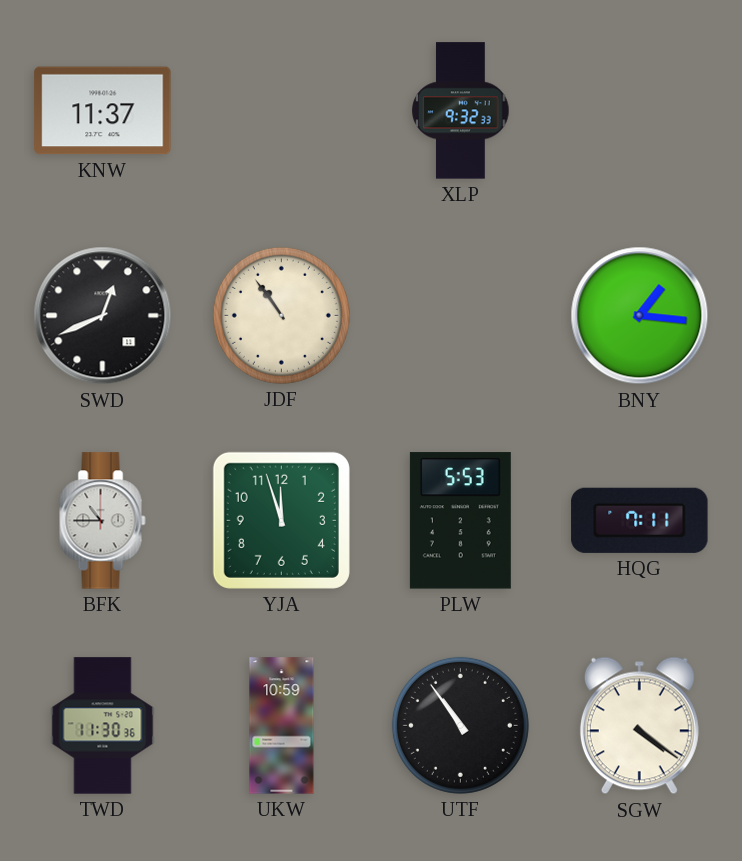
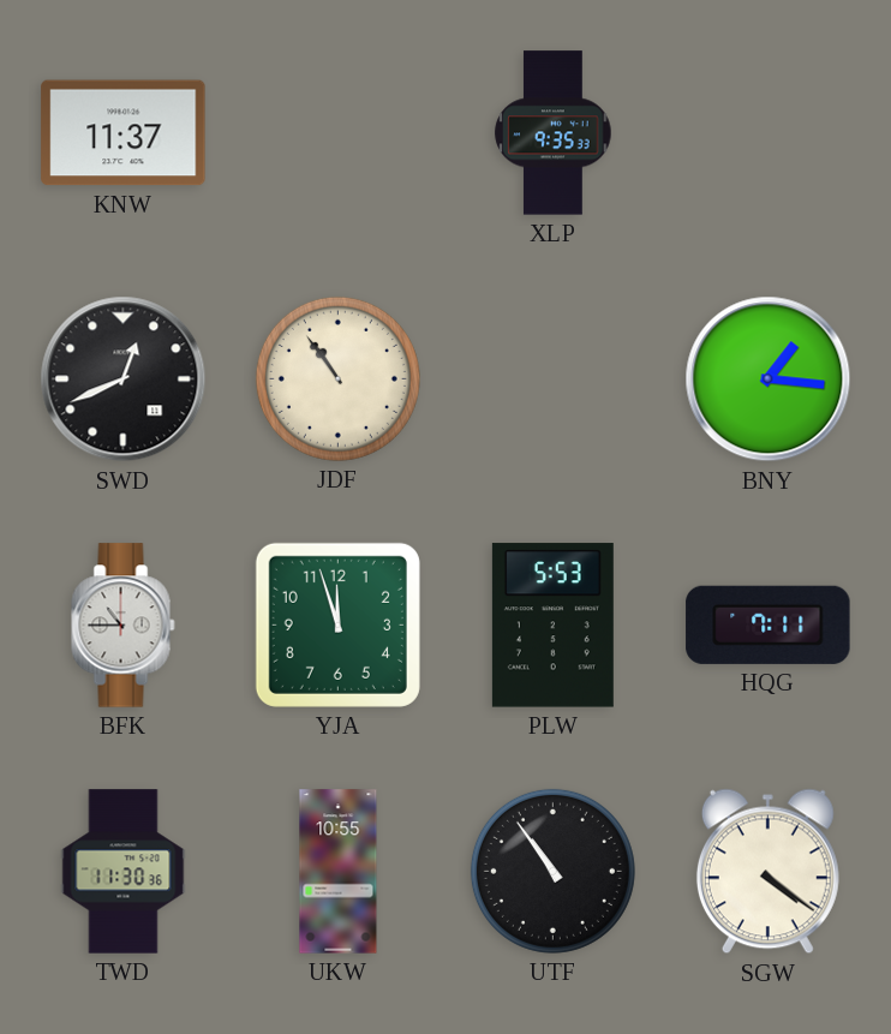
XLP: 9:32 -> 9:35 (554, 133)
UKW: 10:59 -> 10:55 (339, 872)
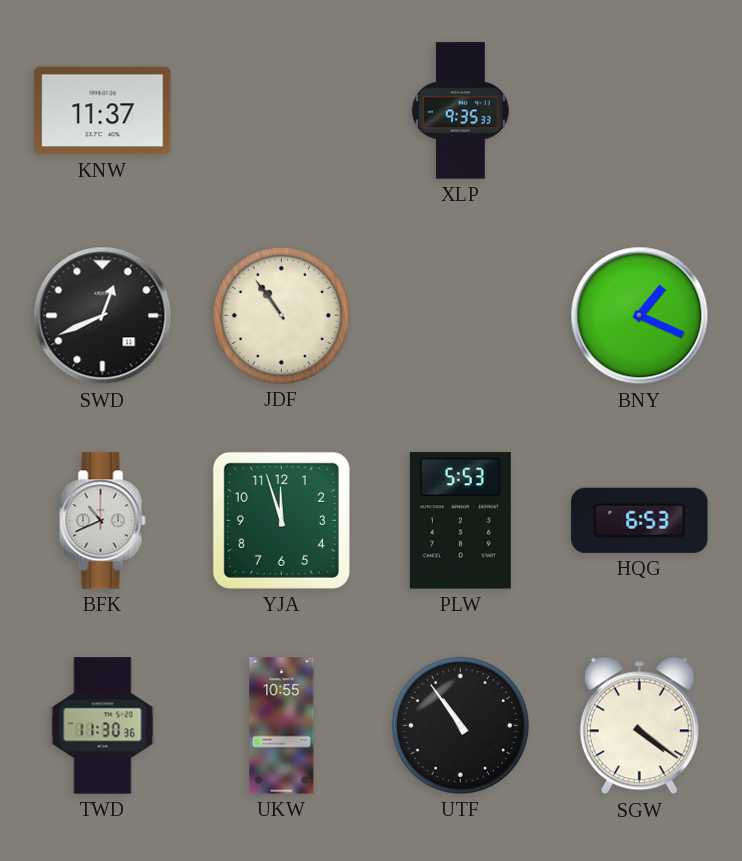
BNY: 1:16 -> 1:19 (640, 316)
BFK: 10:45 -> 10:41 (103, 521)
HQG: 7:11 -> 6:53 (640, 520)
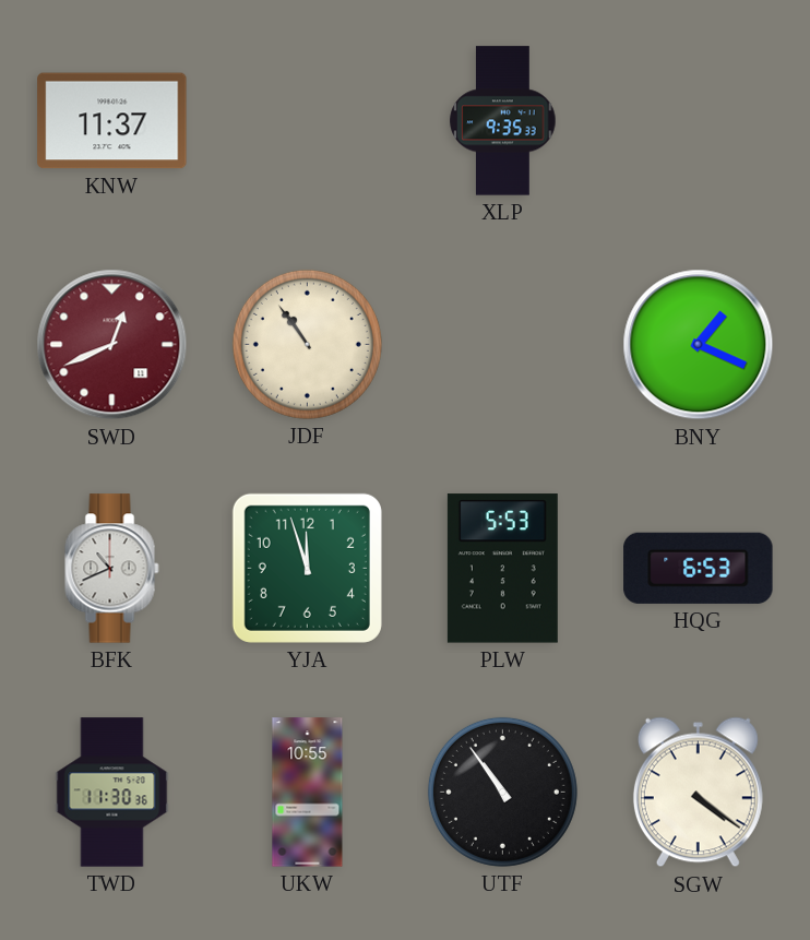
SWD dial: black -> burgundy (112, 345)
